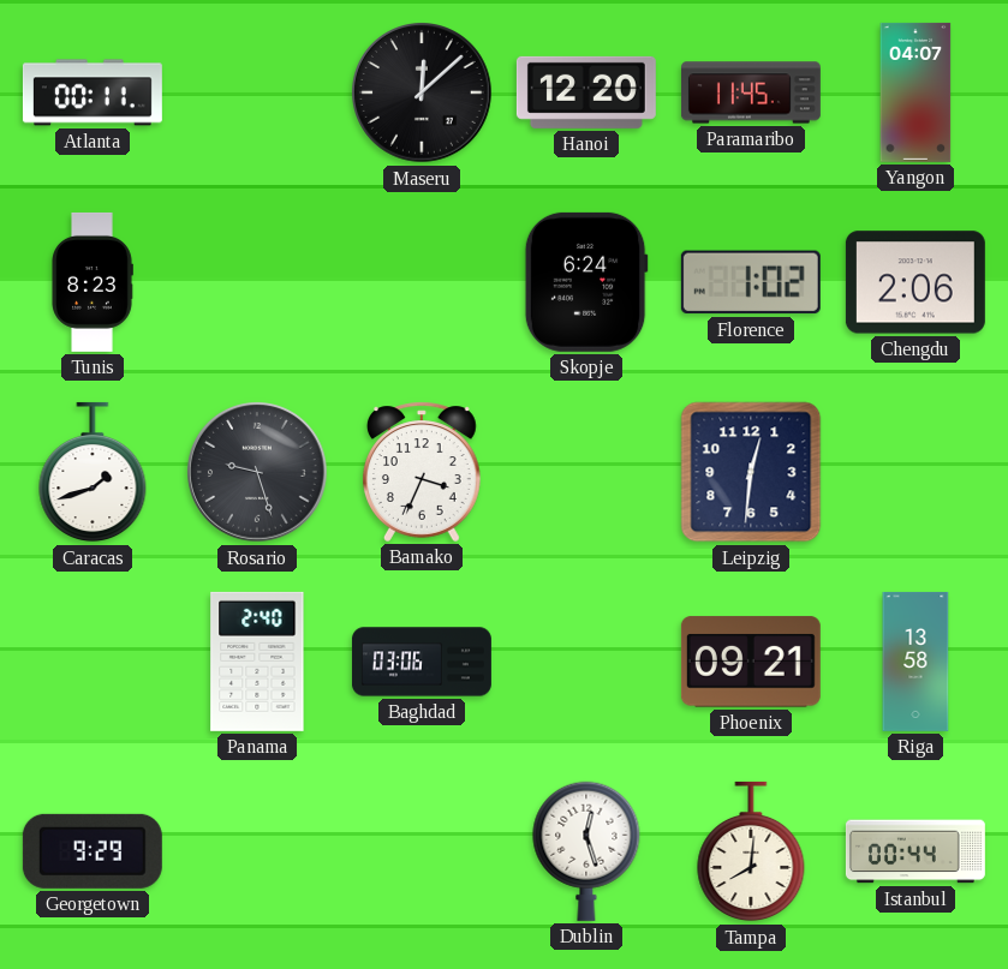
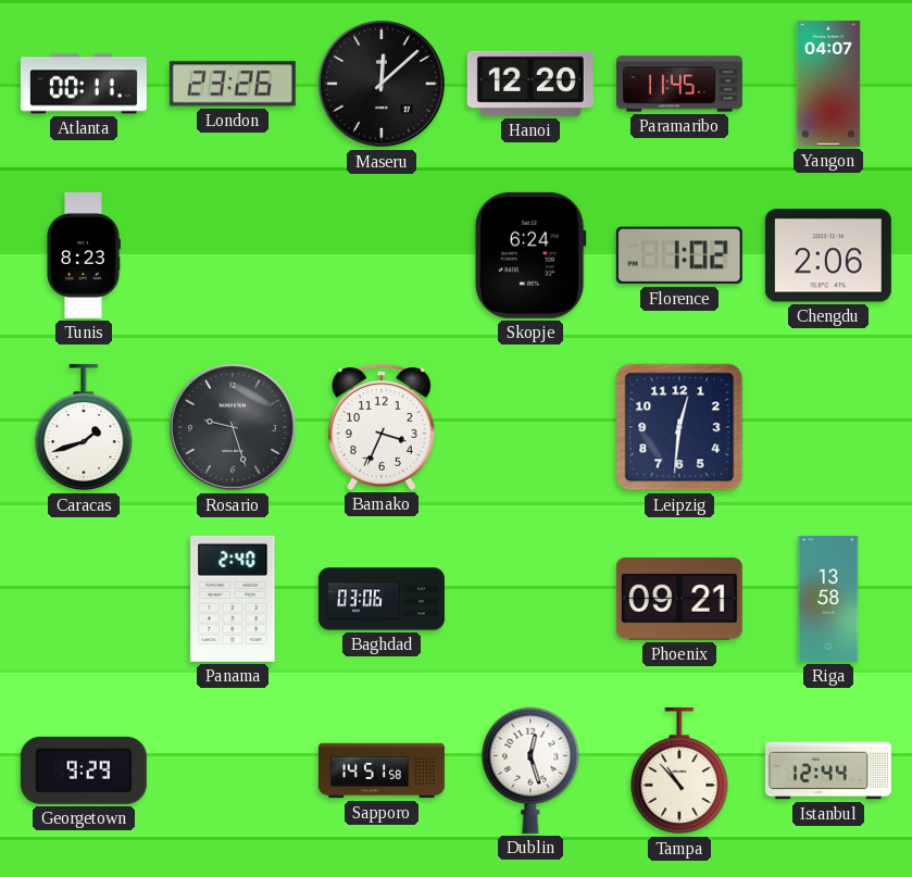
London: none -> 23:26 (233, 84)
Sapporo: none -> 14:51 (382, 770)
Tampa: 8:01 -> 10:53 (679, 770)
Istanbul: 00:44 -> 12:44 (828, 770)
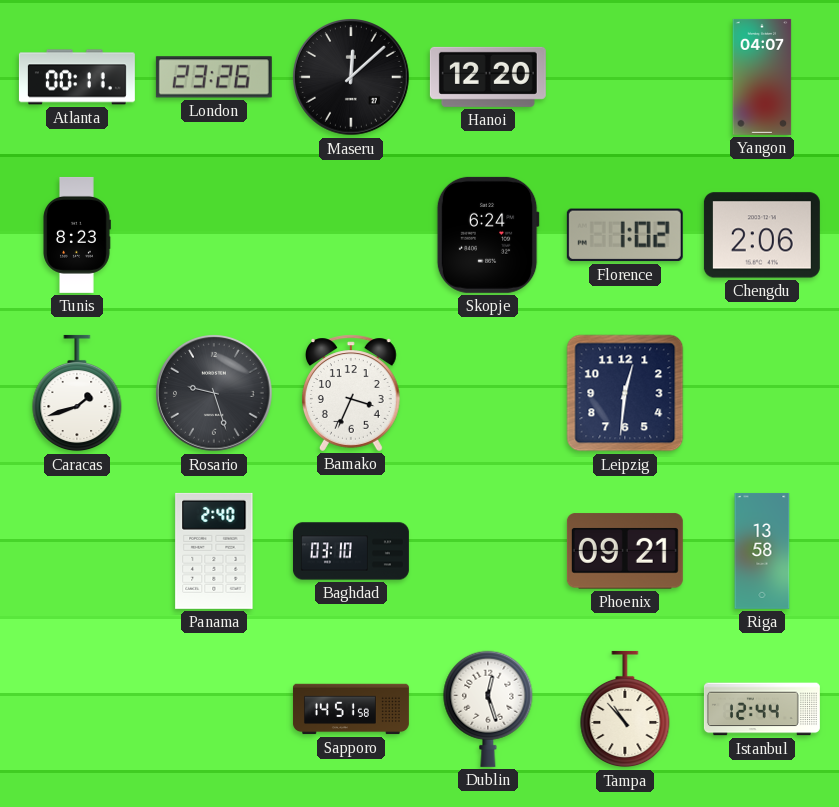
Paramaribo: 11:45 -> none (679, 84)
Baghdad: 03:06 -> 03:10 (351, 551)
Georgetown: 9:29 -> none (84, 770)
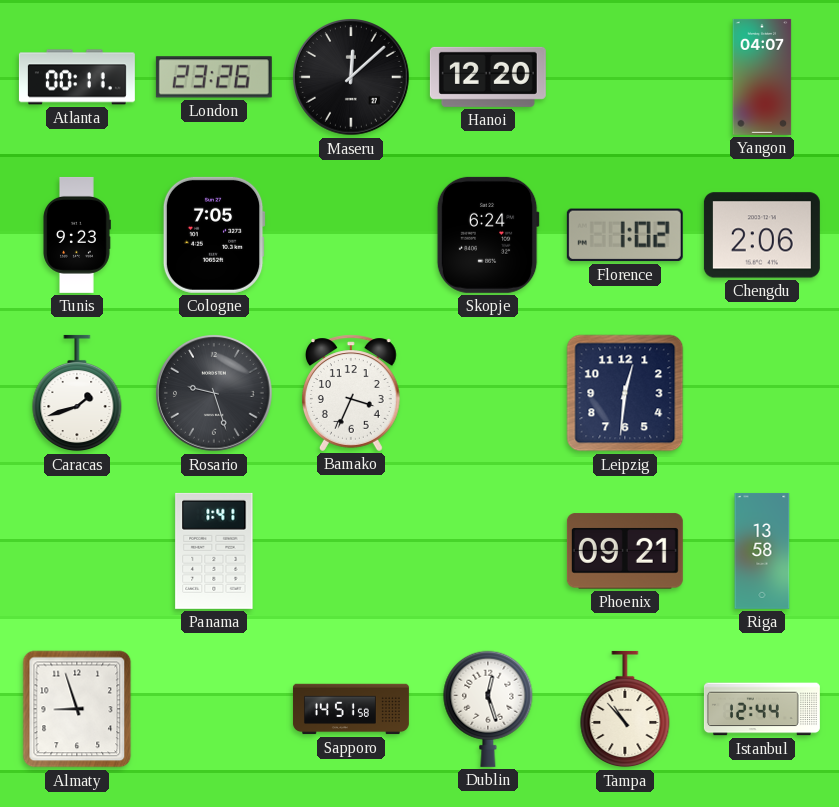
Tunis: 8:23 -> 9:23 (77, 235)
Cologne: none -> 7:05 (214, 235)
Panama: 2:40 -> 1:41 (214, 551)
Baghdad: 03:10 -> none (351, 551)
Almaty: none -> 8:57 (77, 709)
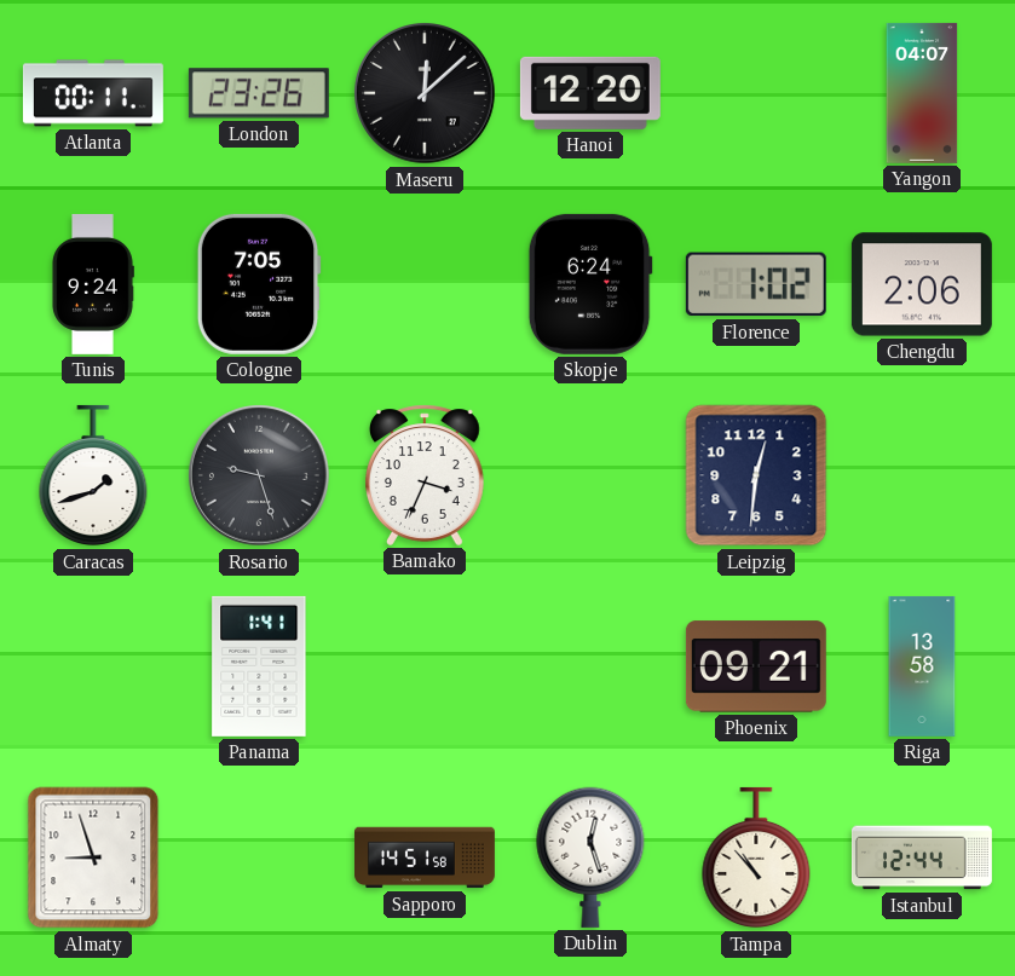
Tunis: 9:23 -> 9:24 (93, 284)
